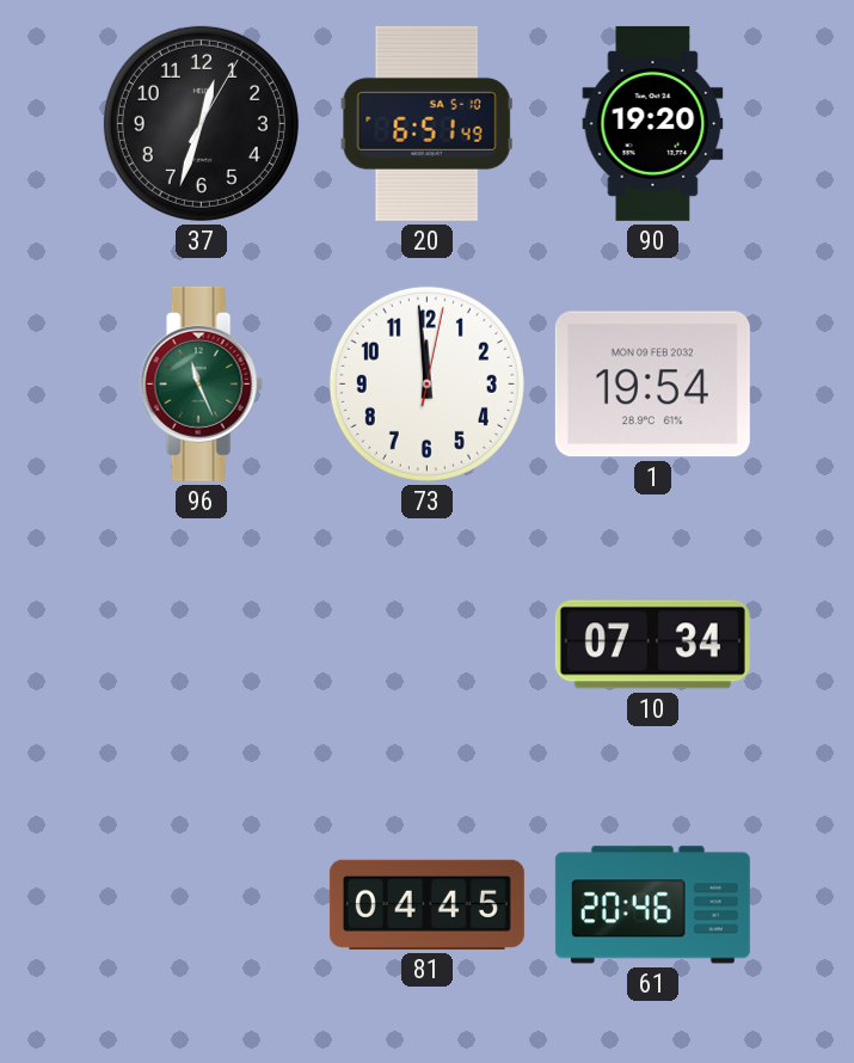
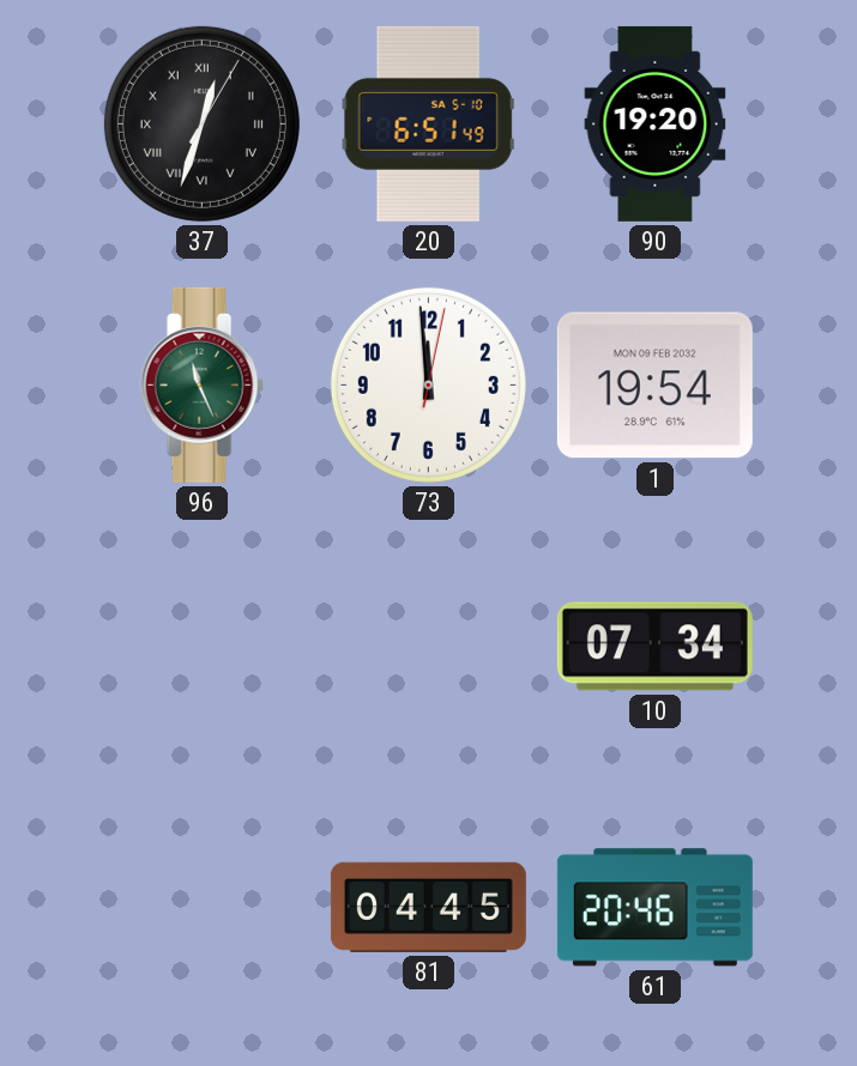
37 numerals: Arabic -> Roman (201, 123)
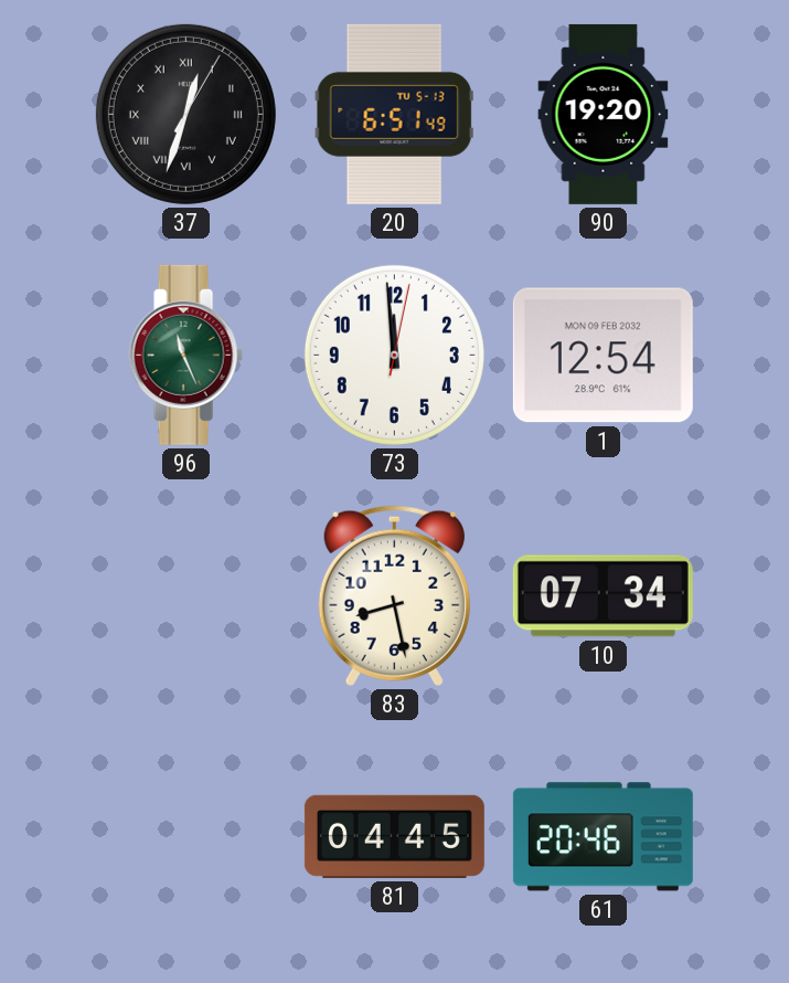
20 date: SA 5-10 -> TU 5-13 (394, 114)
1: 19:54 -> 12:54 (603, 356)
83: none -> 8:28 (394, 595)
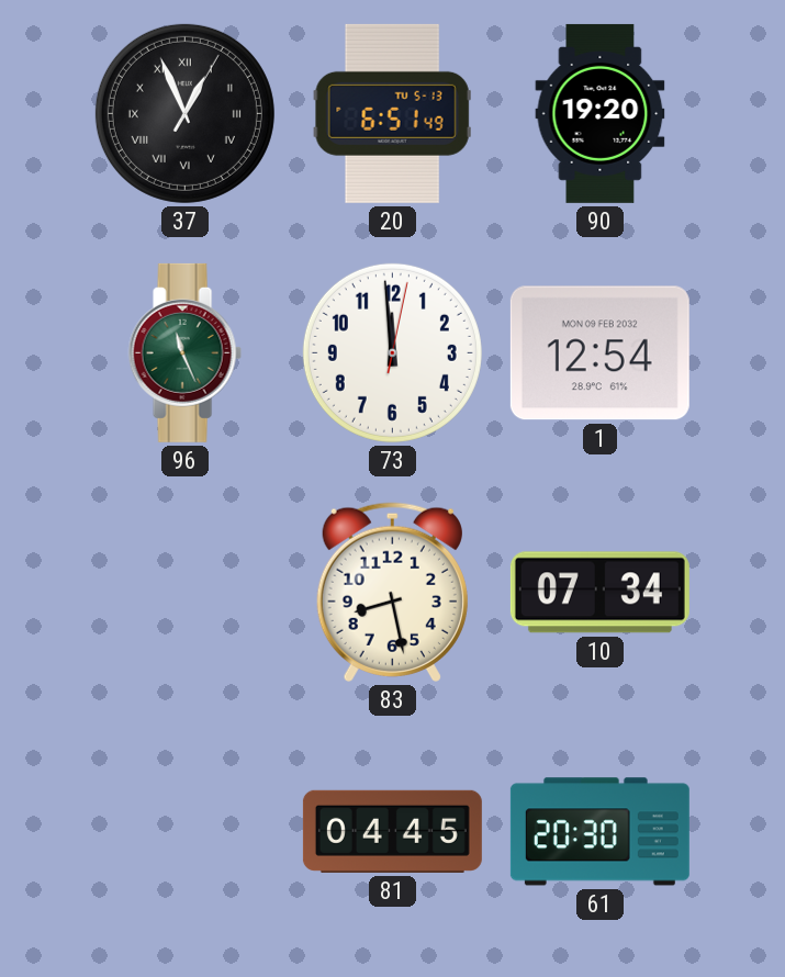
37: 12:33 -> 12:56 (184, 113)
61: 20:46 -> 20:30 (599, 832)
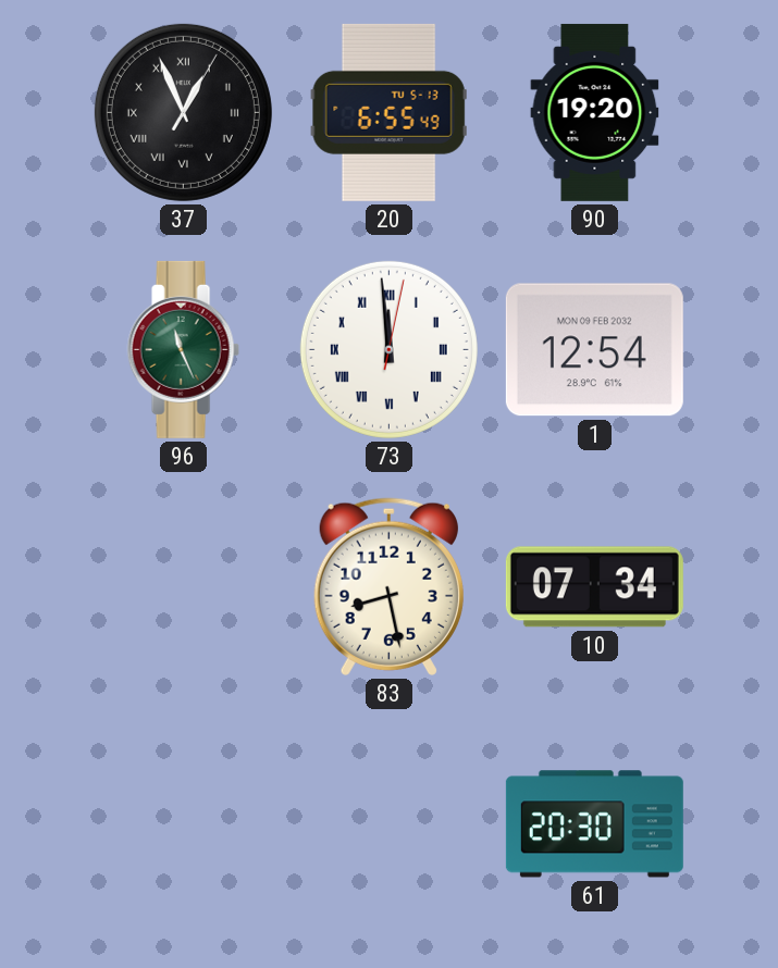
20: 6:51 -> 6:55 (388, 112)
73 numerals: Arabic -> Roman (388, 349)
81: 04:45 -> none (392, 831)
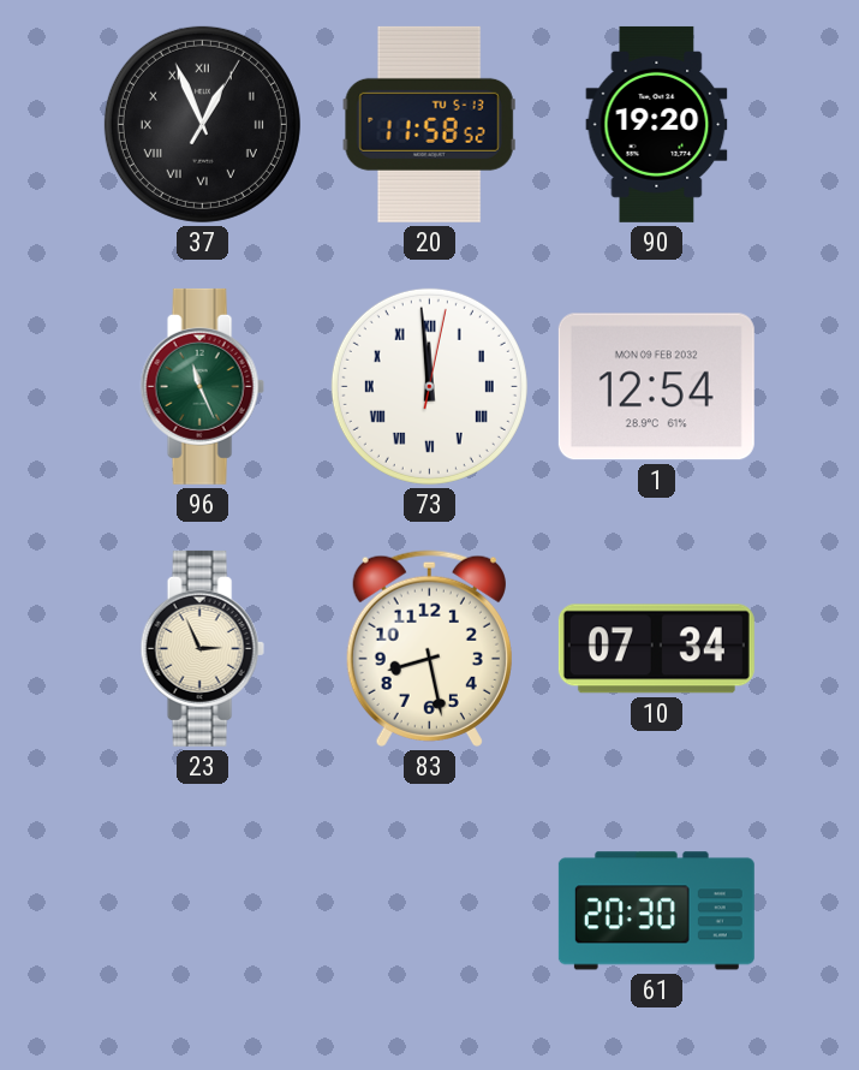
20: 6:55 -> 11:58 (429, 124)
23: none -> 2:56 (202, 648)
